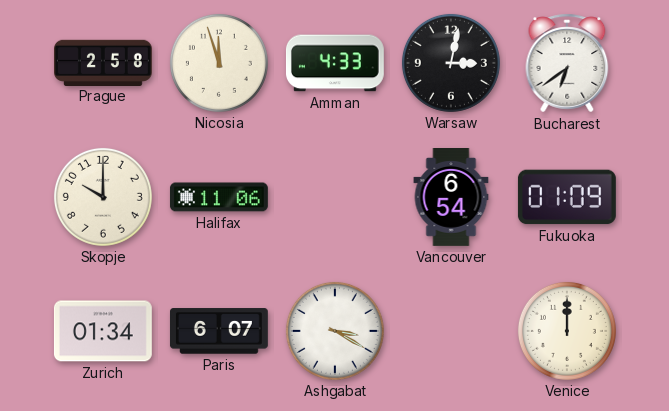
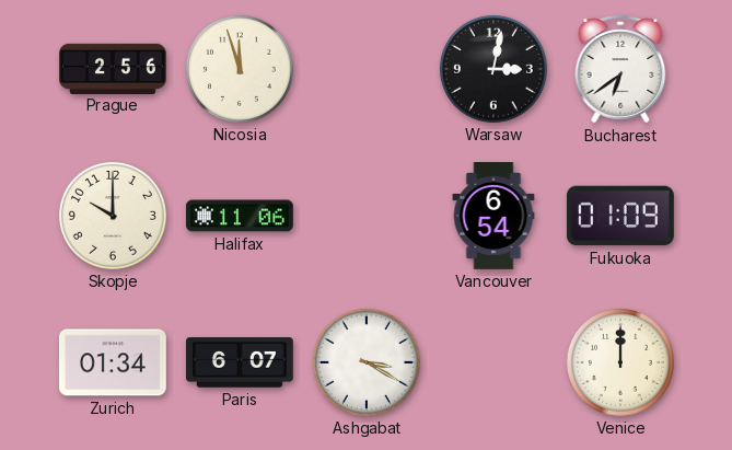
Prague: 2:58 -> 2:56 (114, 68)
Amman: 4:33 -> none (335, 63)
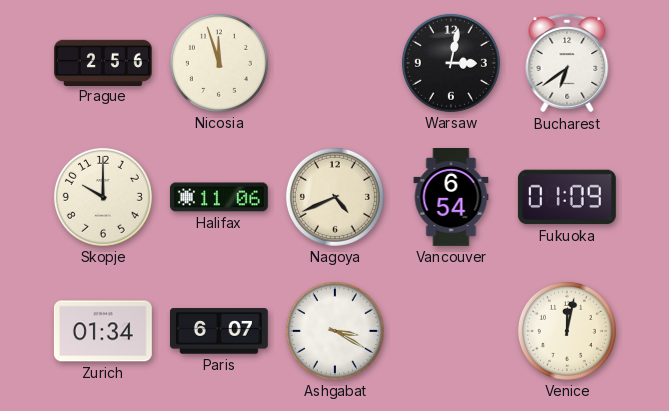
Nagoya: none -> 4:41 (335, 197)
Venice: 12:00 -> 12:02 (567, 331)
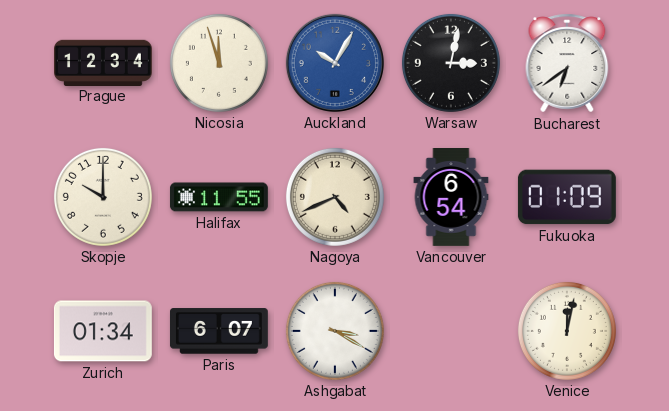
Prague: 2:56 -> 12:34 (104, 62)
Auckland: none -> 10:05 (335, 63)
Halifax: 11:06 -> 11:55 (219, 197)
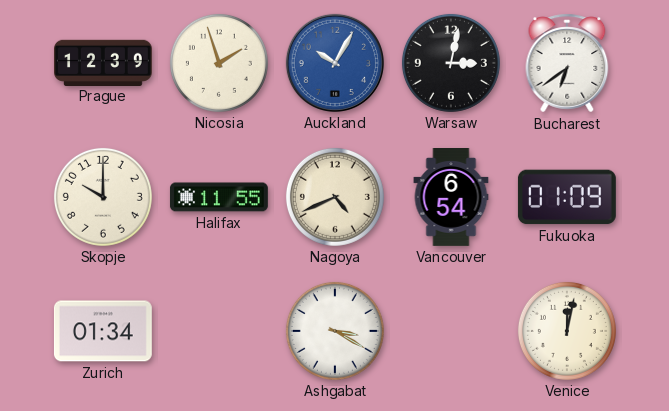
Prague: 12:34 -> 12:39 (104, 62)
Nicosia: 11:57 -> 1:57 (219, 63)
Paris: 6:07 -> none (219, 331)
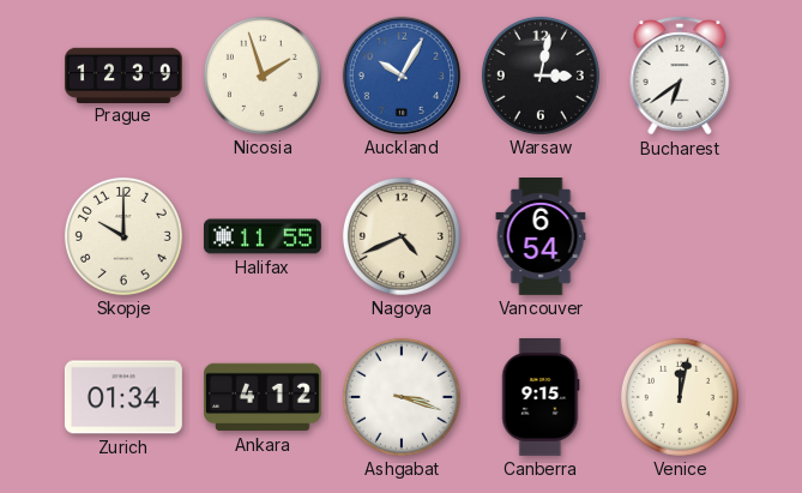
Fukuoka: 01:09 -> none (567, 197)
Ankara: none -> 4:12 (263, 397)
Ashgabat: 3:20 -> 3:18 (402, 397)
Canberra: none -> 9:15 (541, 397)
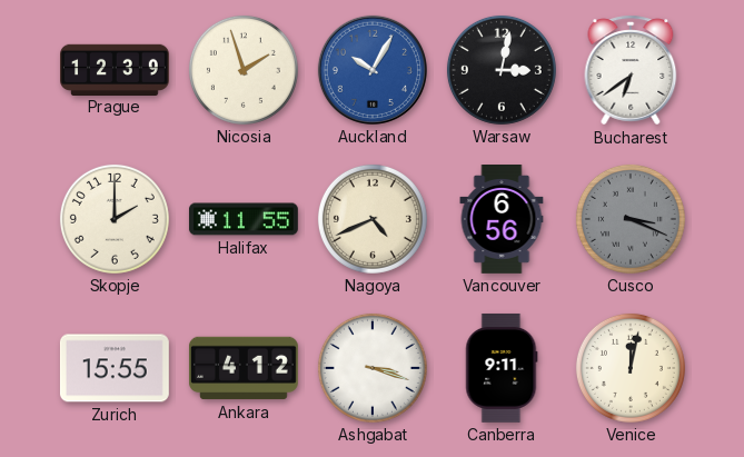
Skopje: 10:00 -> 2:00 (115, 219)
Vancouver: 6:54 -> 6:56 (502, 220)
Cusco: none -> 3:19 (631, 219)
Zurich: 01:34 -> 15:55 (115, 368)
Canberra: 9:15 -> 9:11 (502, 368)
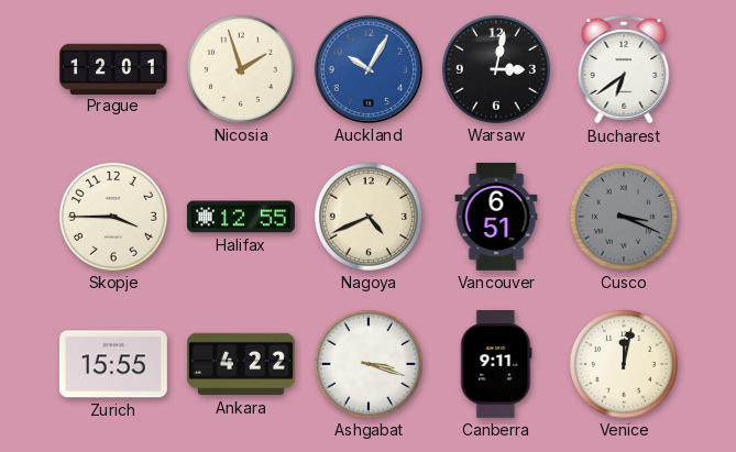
Prague: 12:39 -> 12:01 (114, 68)
Skopje: 2:00 -> 3:45 (113, 217)
Halifax: 11:55 -> 12:55 (241, 217)
Vancouver: 6:56 -> 6:51 (496, 218)
Ankara: 4:12 -> 4:22 (241, 364)
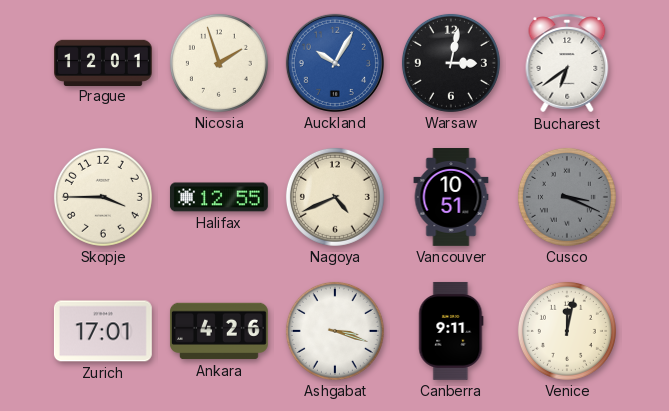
Vancouver: 6:51 -> 10:51 (451, 198)
Zurich: 15:55 -> 17:01 (103, 331)
Ankara: 4:22 -> 4:26 (219, 331)
